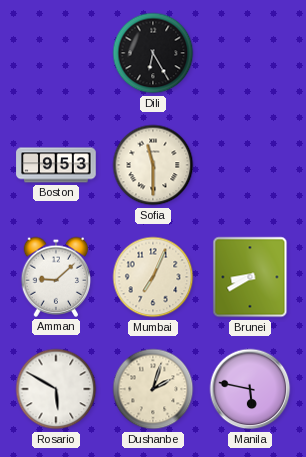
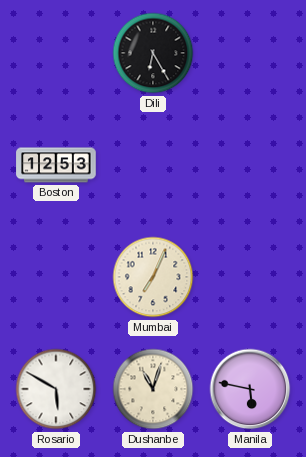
Boston: 9:53 -> 12:53 (56, 165)
Sofia: 11:30 -> none (153, 165)
Amman: 9:08 -> none (56, 277)
Brunei: 8:40 -> none (250, 277)
Dushanbe: 2:03 -> 11:03 (153, 389)
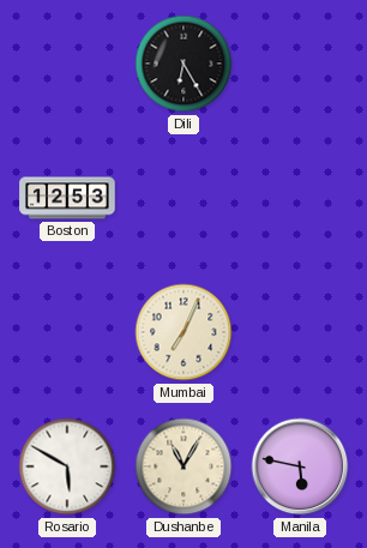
Dushanbe: 11:03 -> 11:05 (183, 466)
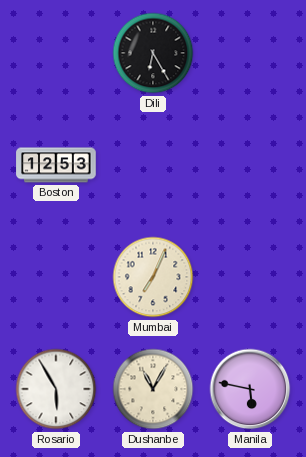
Rosario: 5:50 -> 5:55 (56, 389)
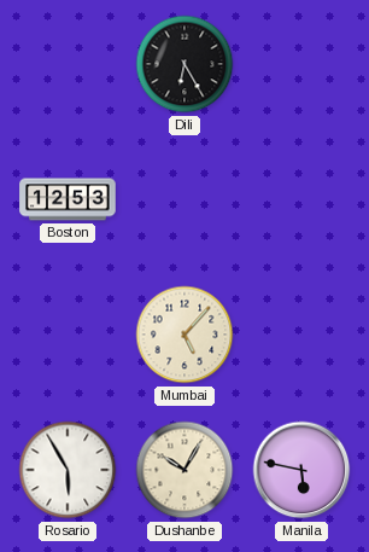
Mumbai: 7:04 -> 5:07 (184, 335)
Dushanbe: 11:05 -> 10:05 (184, 470)
